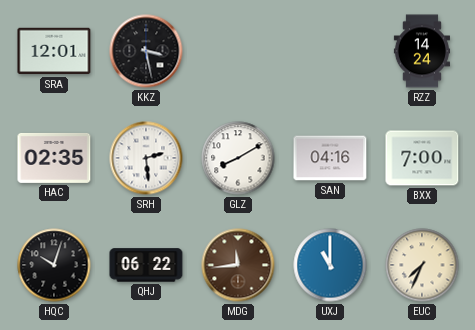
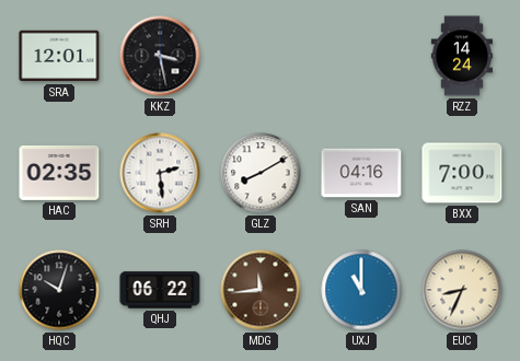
EUC: 7:34 -> 8:34 (462, 290)
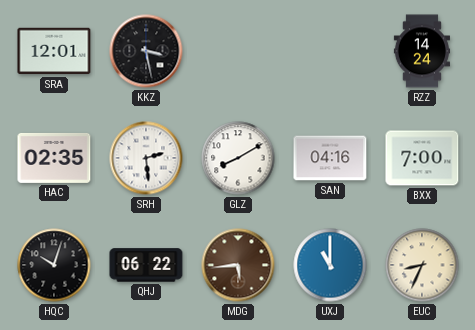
MDG: 11:44 -> 5:44 (238, 265)
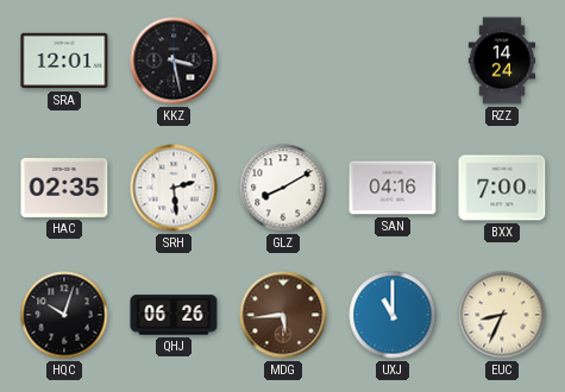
QHJ: 06:22 -> 06:26 (174, 315)
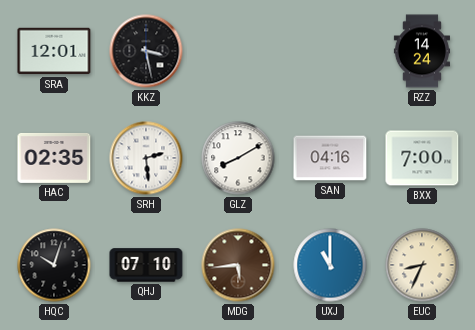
QHJ: 06:26 -> 07:10 (146, 265)
